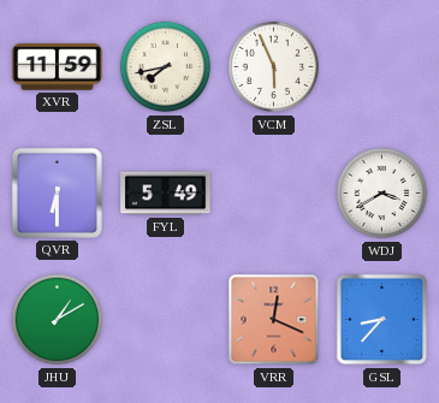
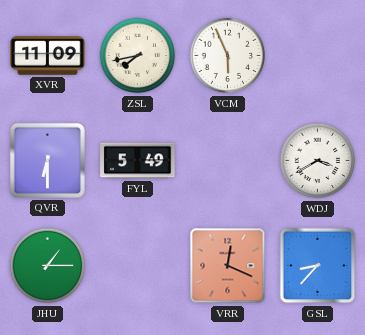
XVR: 11:59 -> 11:09 (48, 56)
JHU: 1:10 -> 1:15 (48, 266)
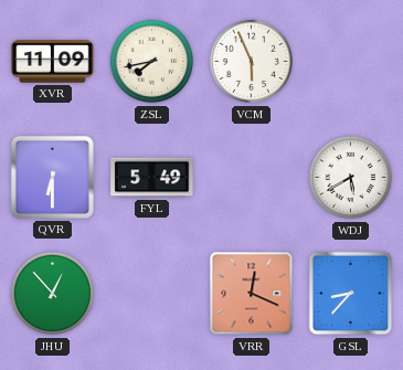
WDJ: 3:40 -> 5:40 (351, 178)
JHU: 1:15 -> 12:53 (53, 294)
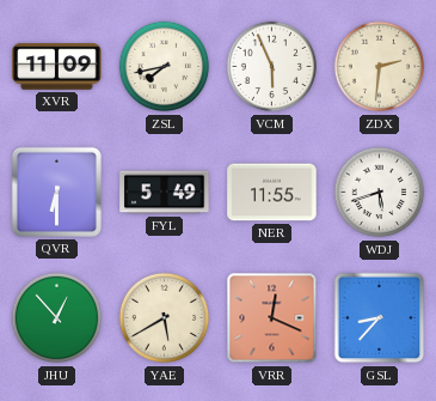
ZDX: none -> 2:31 (380, 67)
NER: none -> 11:55 (272, 193)
WDJ: 5:40 -> 5:42 (380, 193)
YAE: none -> 5:40 (165, 318)
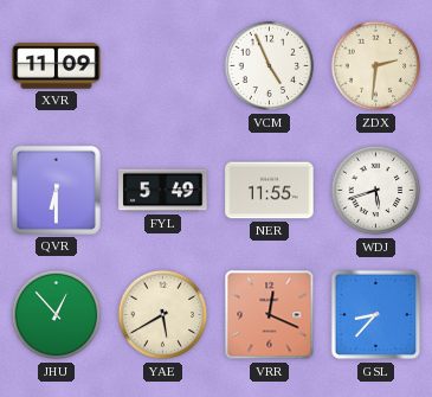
ZSL: 7:43 -> none (165, 67)
VCM: 5:56 -> 4:56 (270, 66)
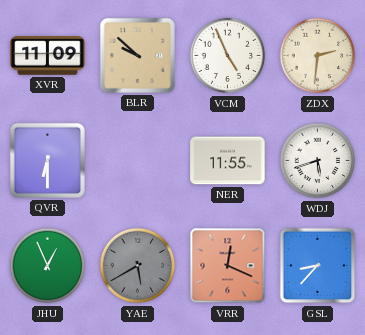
BLR: none -> 9:52 (137, 55)
FYL: 5:49 -> none (163, 191)
JHU: 12:53 -> 12:56 (48, 266)
YAE dial: cream -> grey (138, 266)
